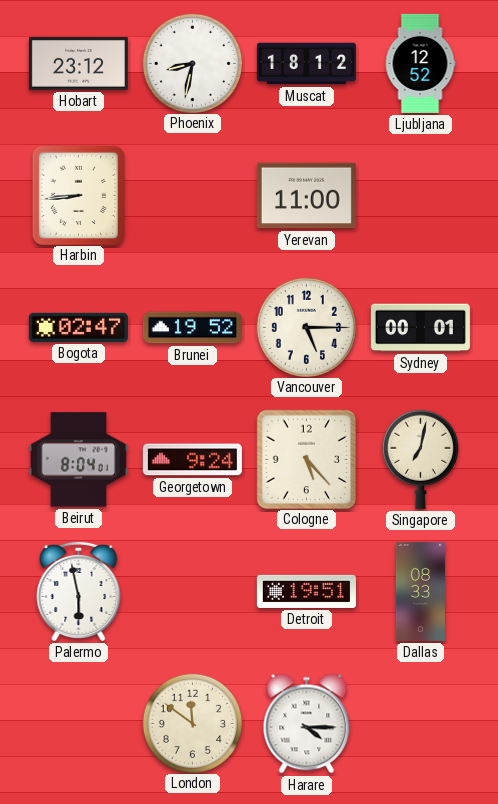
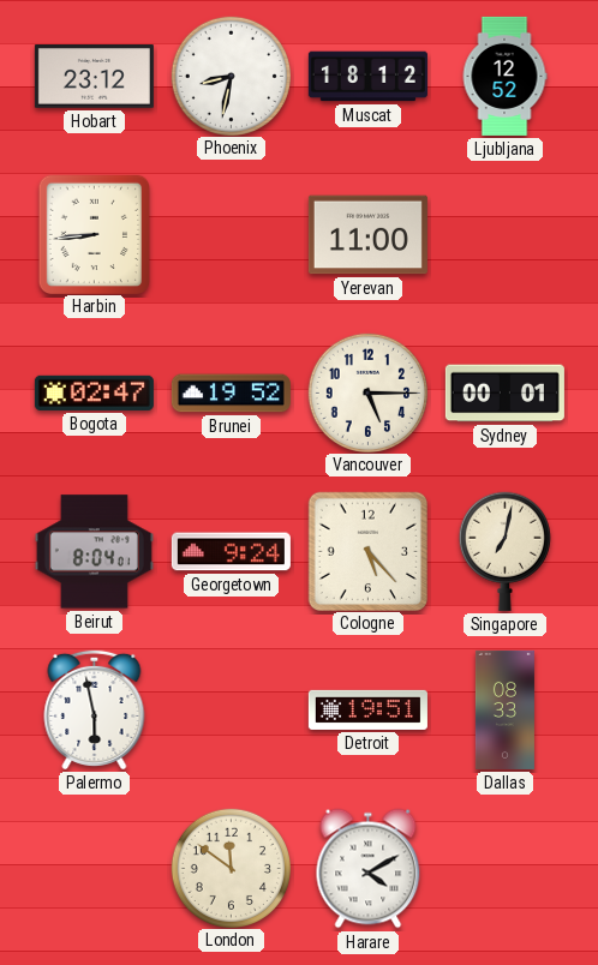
Harare: 4:15 -> 4:10 (369, 869)
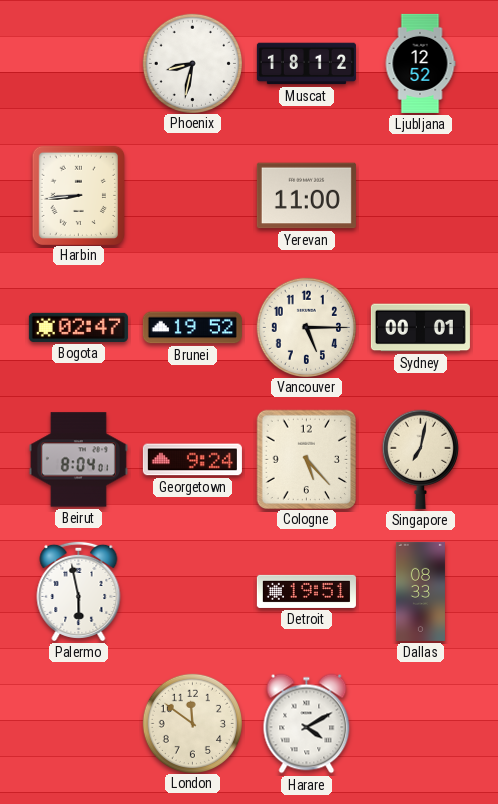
Hobart: 23:12 -> none (94, 77)
